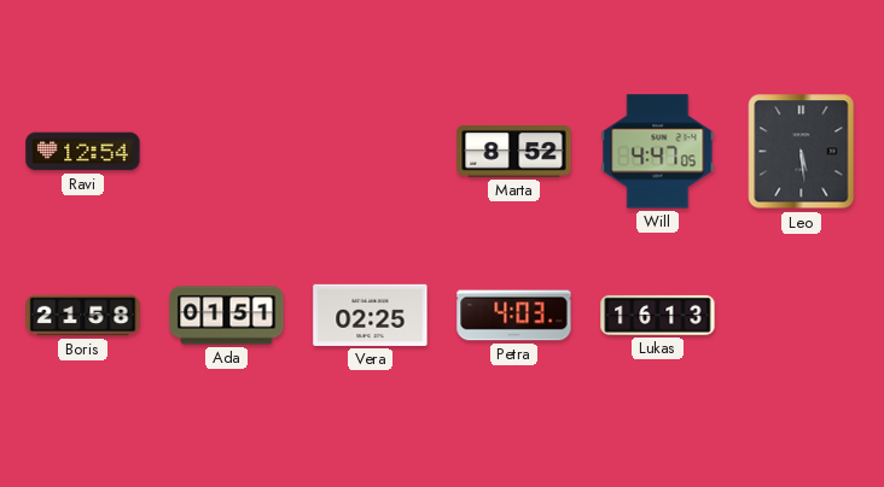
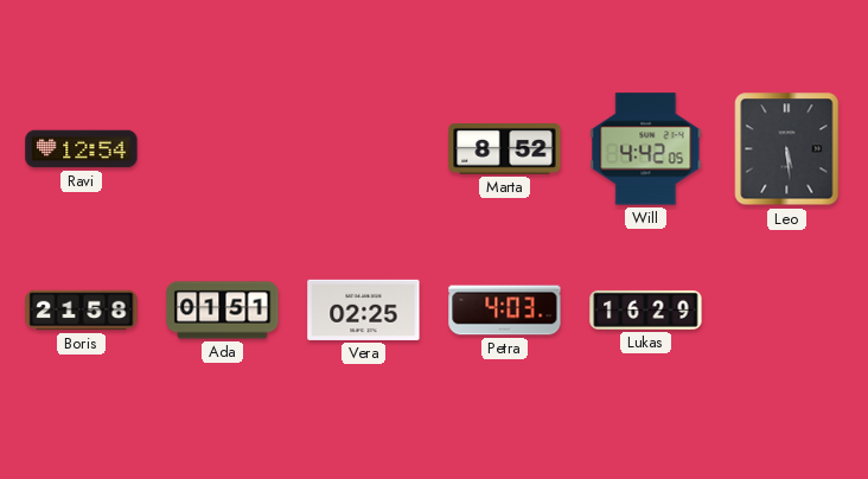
Will: 4:47 -> 4:42 (646, 149)
Lukas: 16:13 -> 16:29 (646, 309)
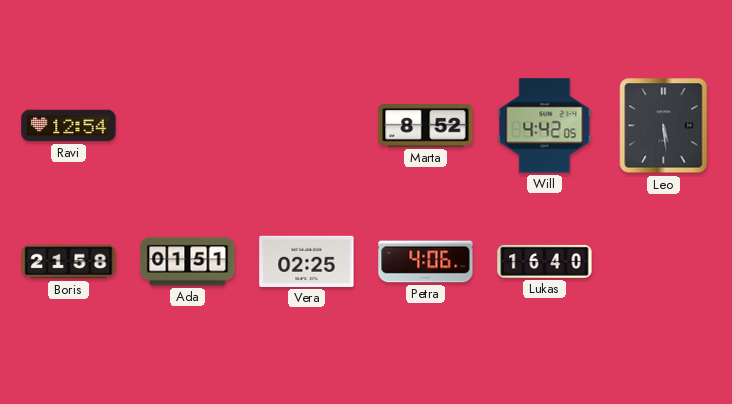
Petra: 4:03 -> 4:06 (426, 262)
Lukas: 16:29 -> 16:40 (545, 261)
